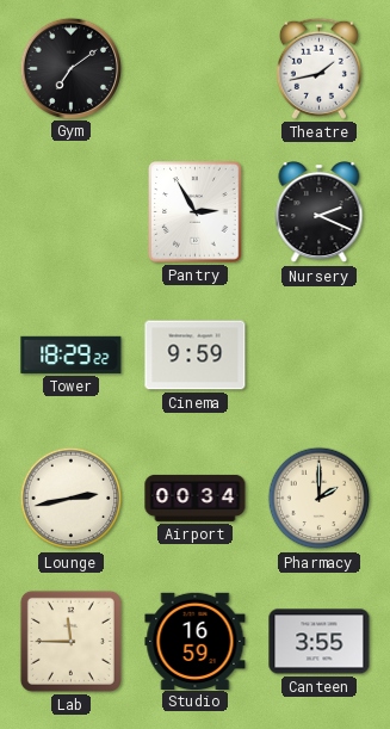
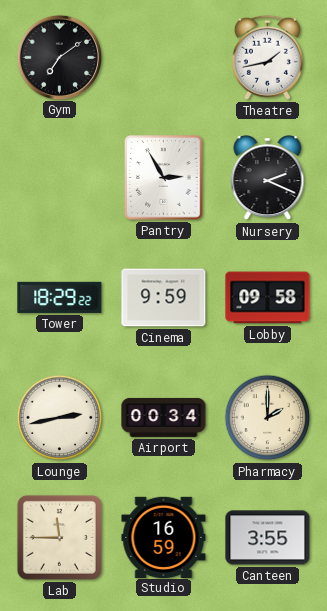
Lobby: none -> 09:58 (268, 298)
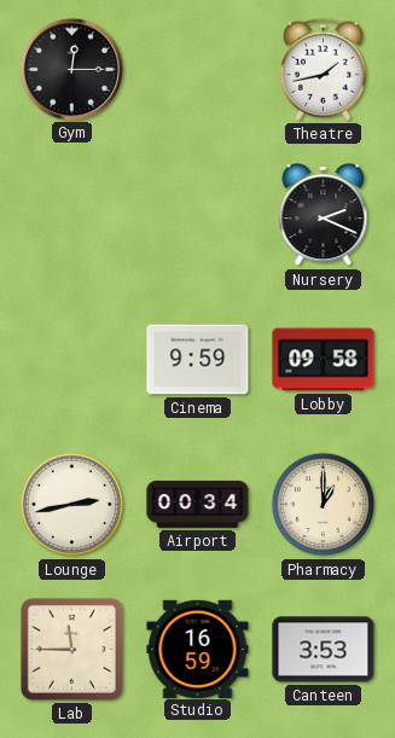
Gym: 7:09 -> 12:15 (71, 69)
Pantry: 2:55 -> none (164, 178)
Tower: 18:29 -> none (60, 297)
Pharmacy: 2:00 -> 1:00 (324, 505)
Canteen: 3:55 -> 3:53 (324, 650)
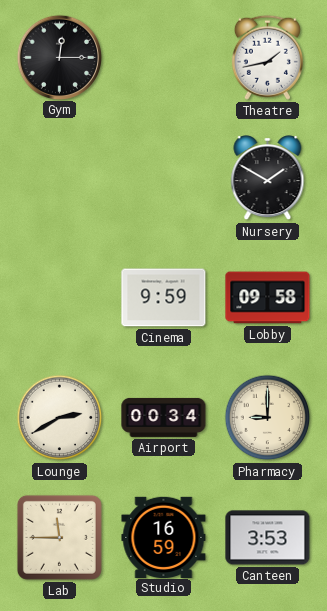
Nursery: 2:19 -> 1:50 (268, 178)
Lounge: 2:43 -> 2:40 (60, 418)
Pharmacy: 1:00 -> 9:00 (268, 418)
